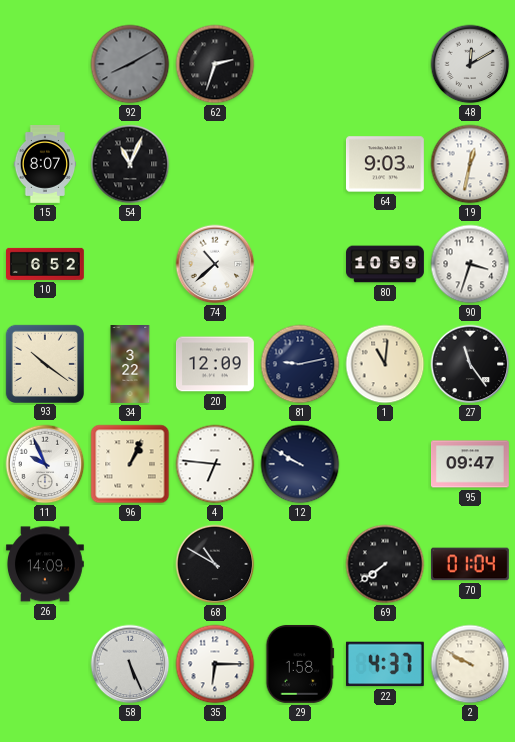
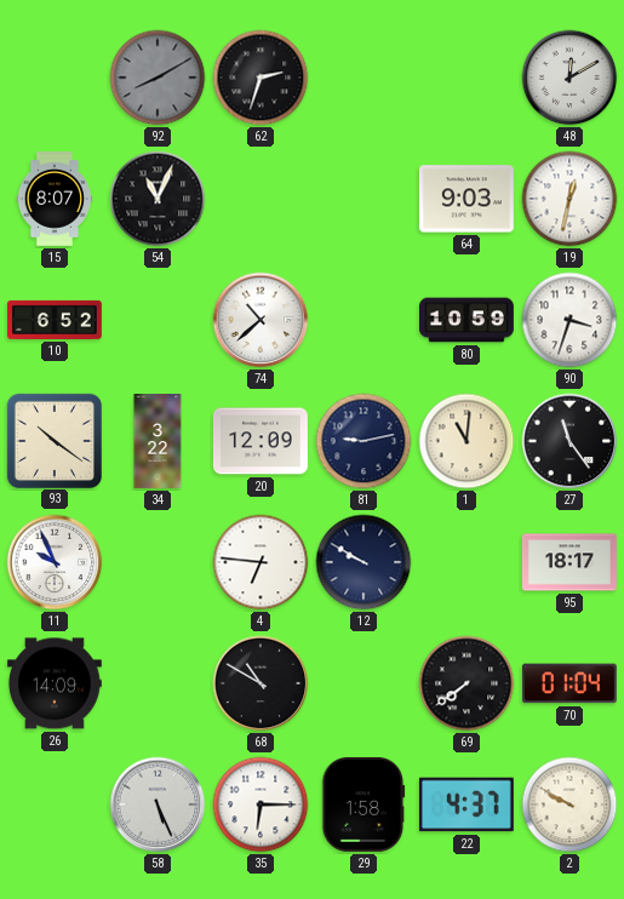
96: 1:04 -> none (130, 464)
95: 09:47 -> 18:17 (569, 562)
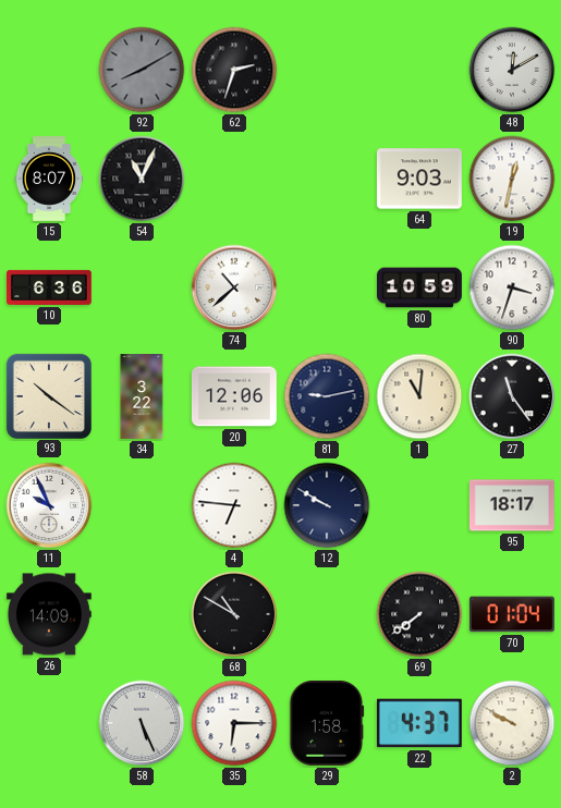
10: 6:52 -> 6:36 (50, 287)
20: 12:09 -> 12:06 (234, 396)
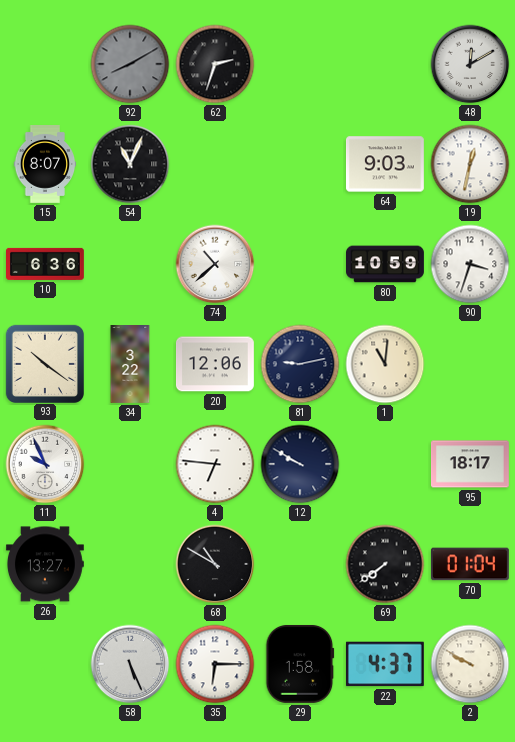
27: 11:24 -> none (512, 396)
26: 14:09 -> 13:27 (45, 564)
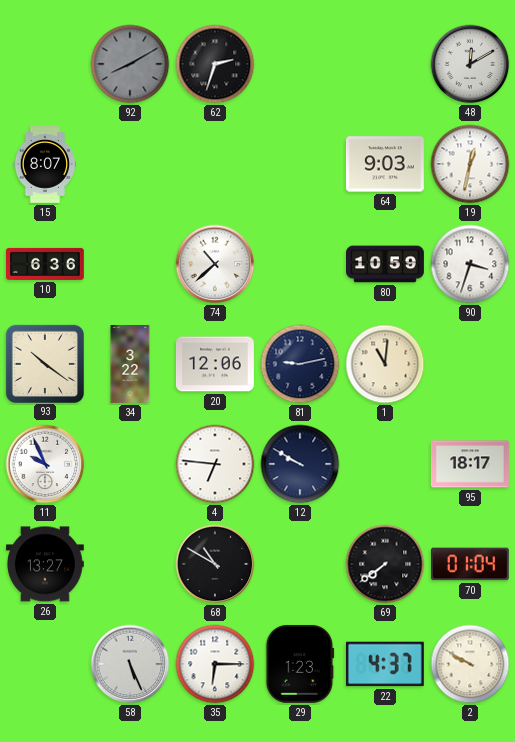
54: 11:04 -> none (130, 164)
29: 1:58 -> 1:23 (300, 664)
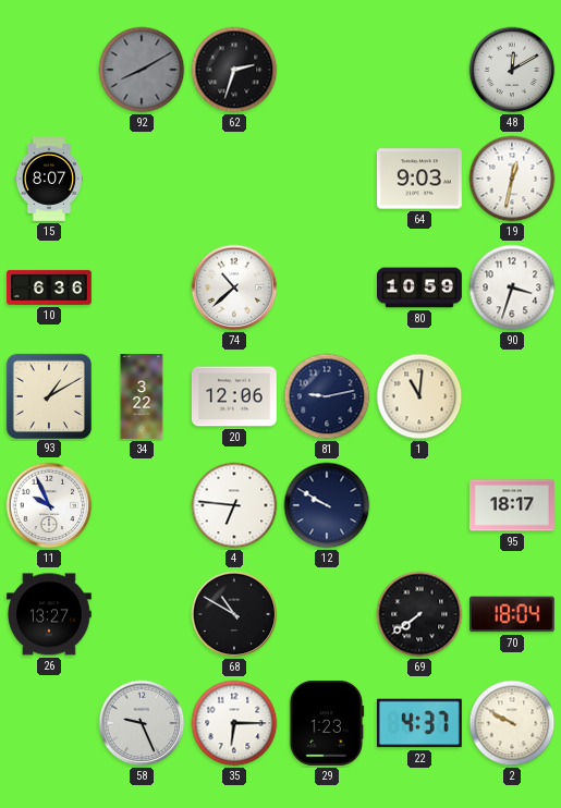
93: 10:21 -> 1:10 (48, 395)
70: 01:04 -> 18:04 (512, 614)
58: 5:26 -> 9:26 (142, 723)
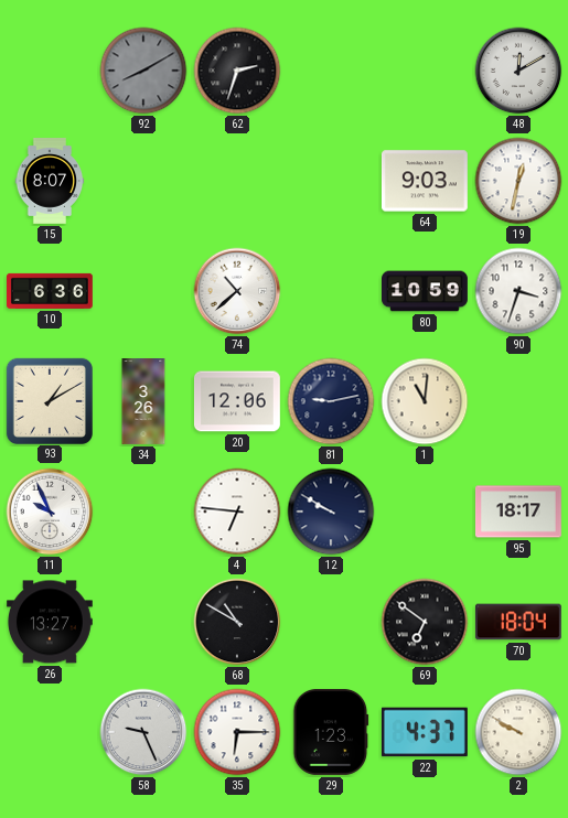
34: 3:22 -> 3:26 (143, 402)
69: 7:39 -> 6:51 (425, 622)
